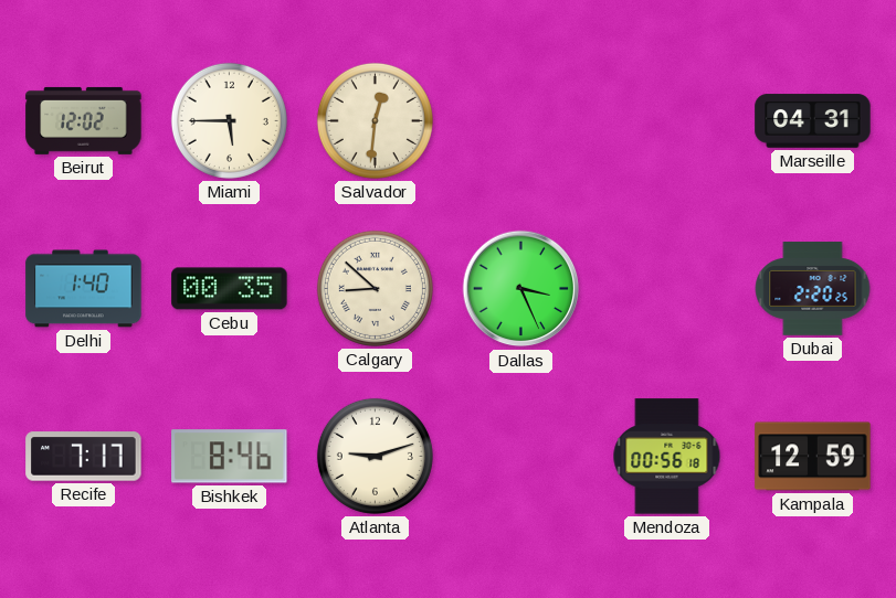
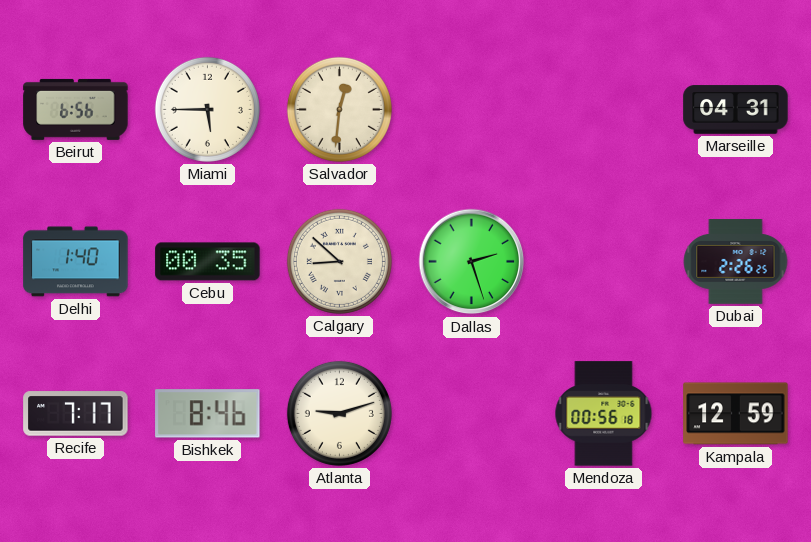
Beirut: 12:02 -> 6:56 (76, 109)
Dallas: 3:26 -> 2:27 (472, 262)
Dubai: 2:20 -> 2:26 (736, 262)
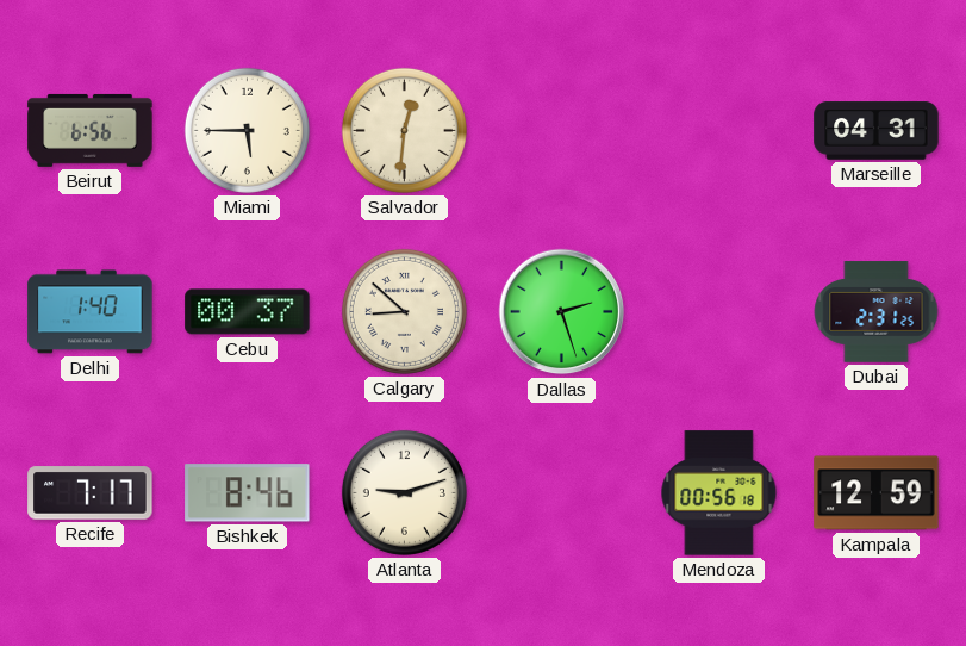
Cebu: 00:35 -> 00:37 (248, 312)
Dubai: 2:26 -> 2:31 (877, 312)
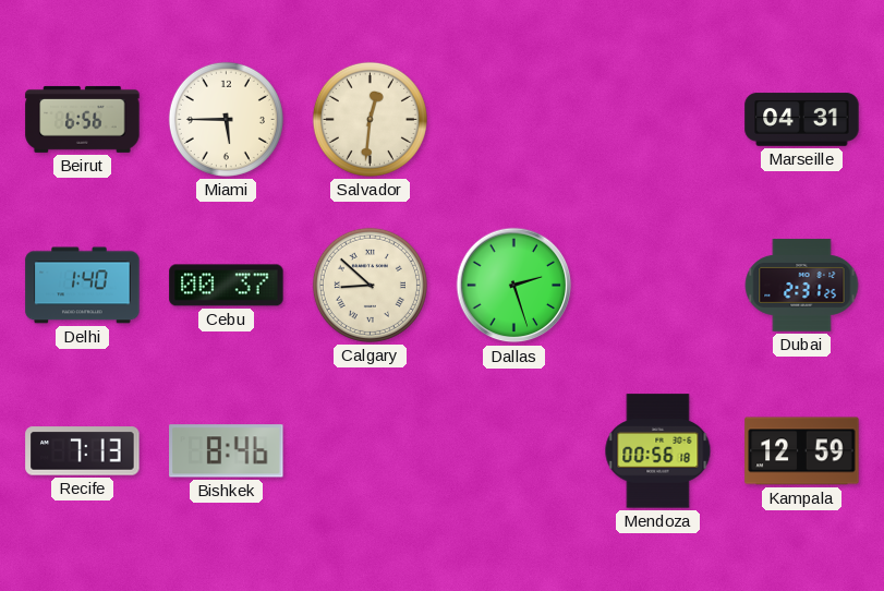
Recife: 7:17 -> 7:13 (83, 451)
Atlanta: 9:12 -> none (404, 492)
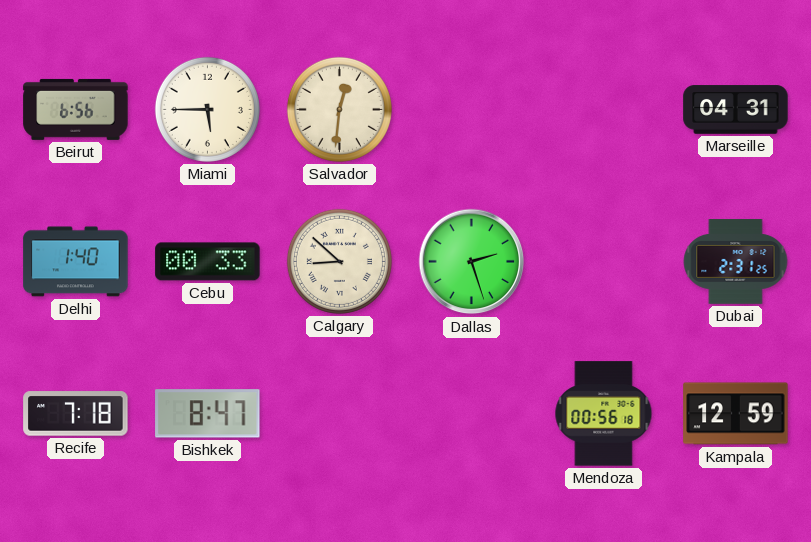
Cebu: 00:37 -> 00:33 (208, 262)
Recife: 7:13 -> 7:18 (76, 414)
Bishkek: 8:46 -> 8:47 (208, 414)
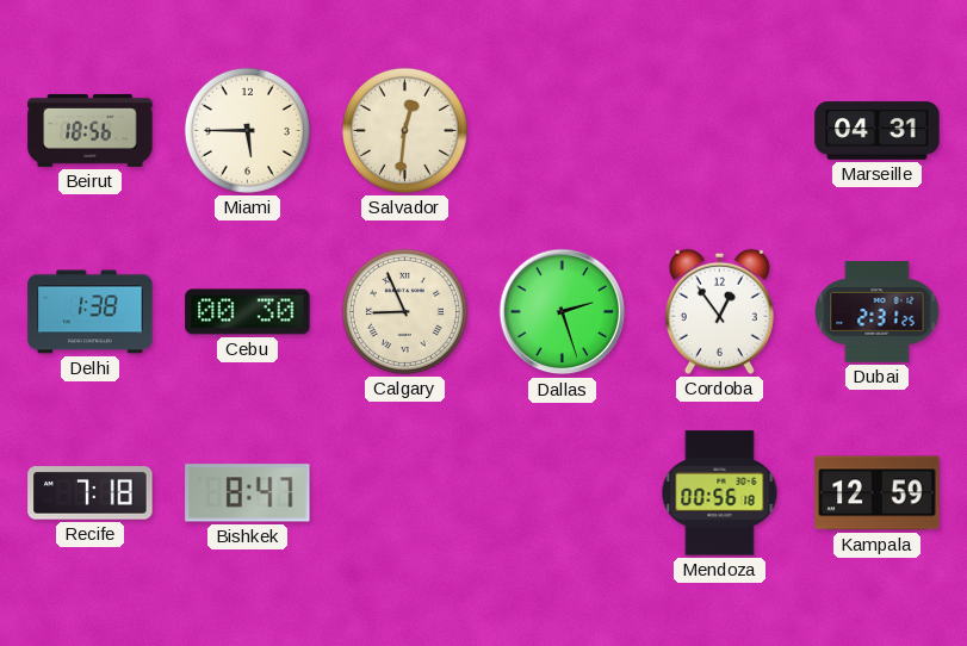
Beirut: 6:56 -> 18:56 (91, 130)
Delhi: 1:40 -> 1:38 (91, 312)
Cebu: 00:33 -> 00:30 (248, 312)
Calgary: 8:52 -> 8:56 (404, 311)
Cordoba: none -> 12:54 (719, 311)
